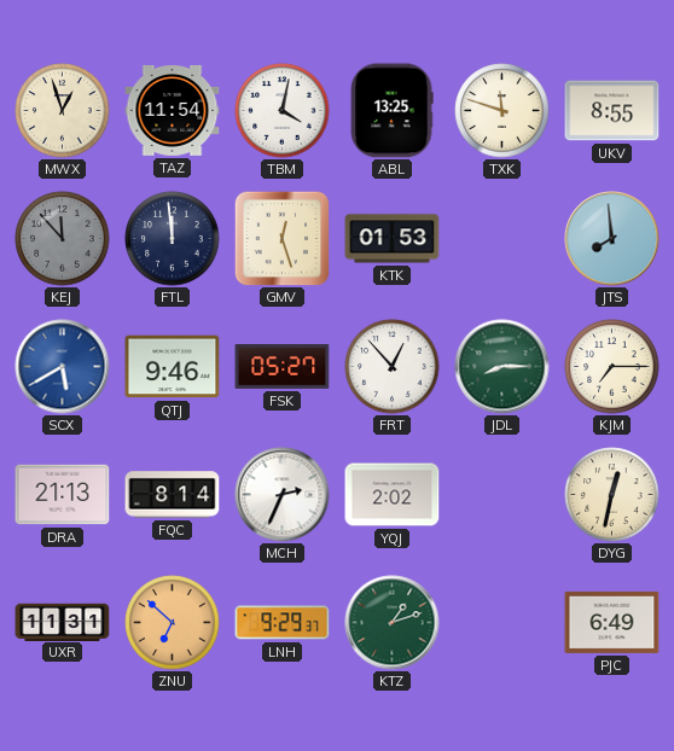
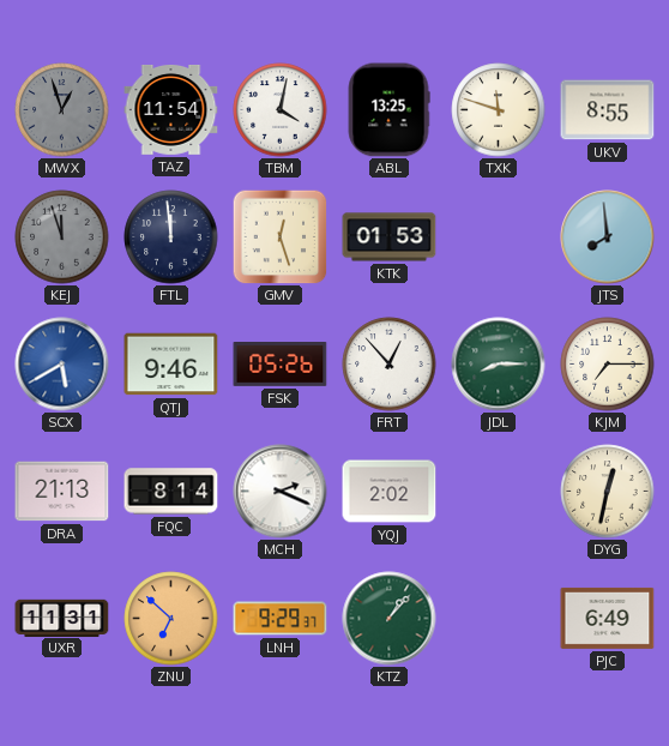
MWX dial: cream -> grey (62, 110)
KEJ: 11:53 -> 11:57 (62, 237)
FSK: 05:27 -> 05:26 (281, 365)
MCH: 2:34 -> 2:19 (281, 492)
KTZ: 1:12 -> 1:07 (390, 619)
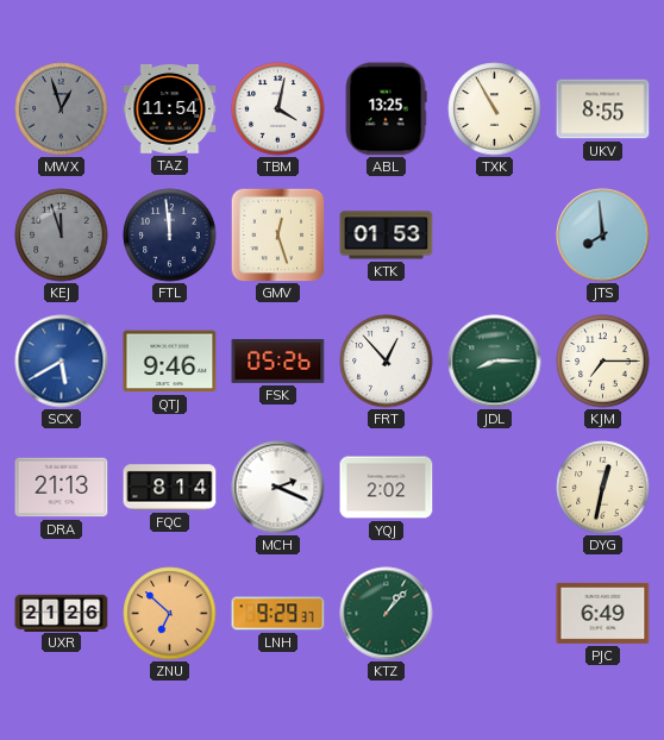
TXK: 11:48 -> 10:55 (495, 109)
UXR: 11:31 -> 21:26 (62, 613)
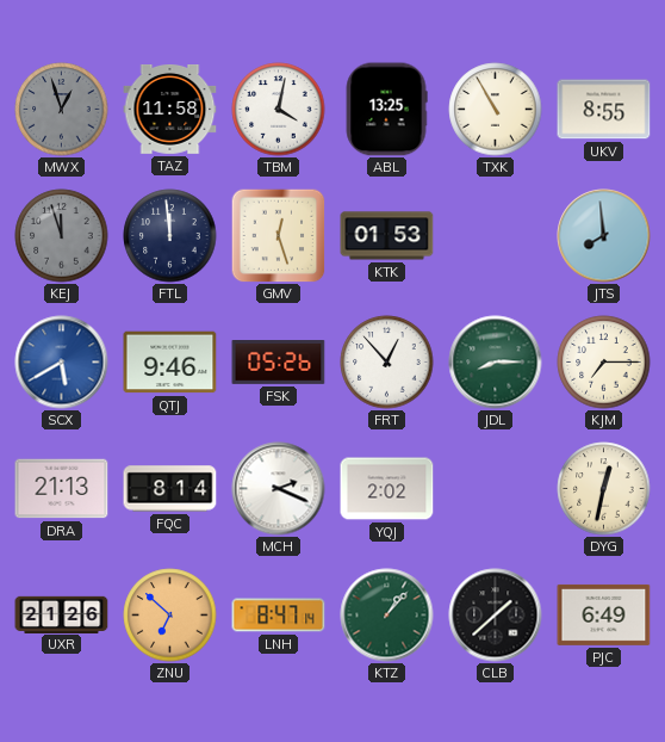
TAZ: 11:54 -> 11:58 (170, 110)
LNH: 9:29 -> 8:47 (279, 616)
CLB: none -> 1:38 (496, 616)
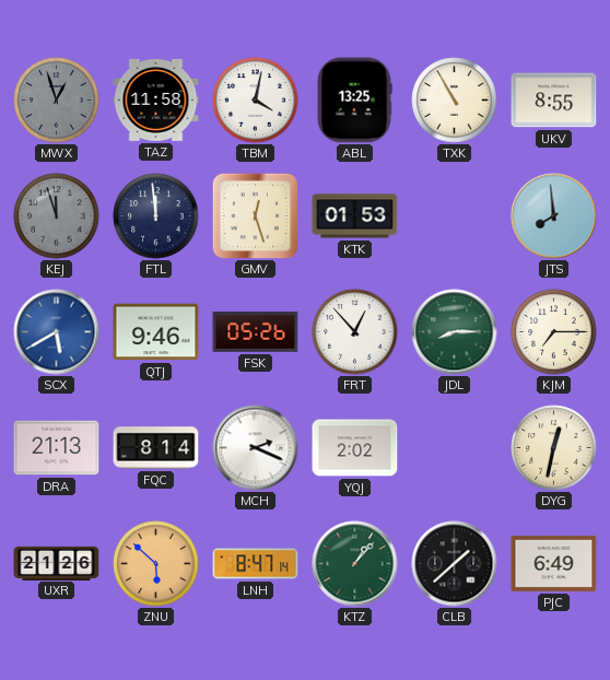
ZNU: 6:52 -> 5:52 (156, 564)
